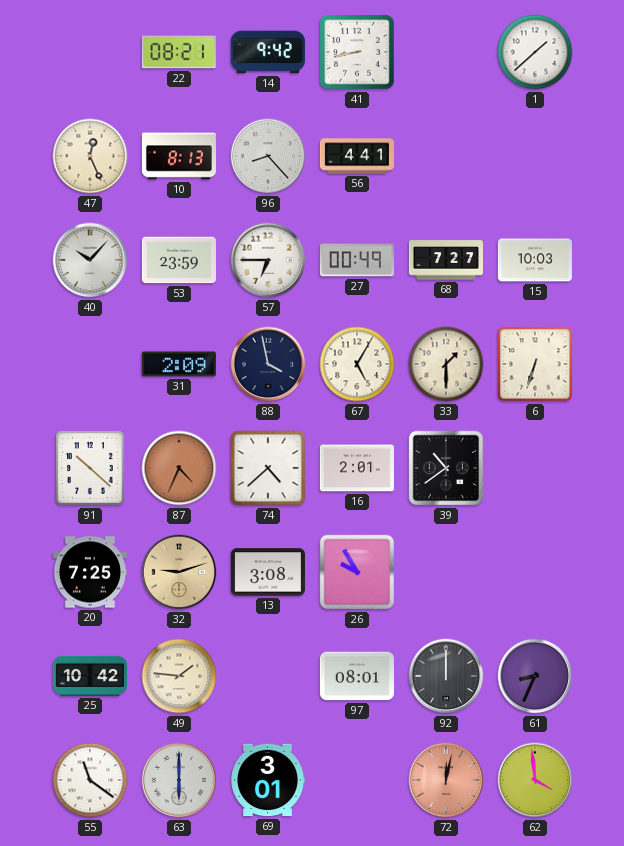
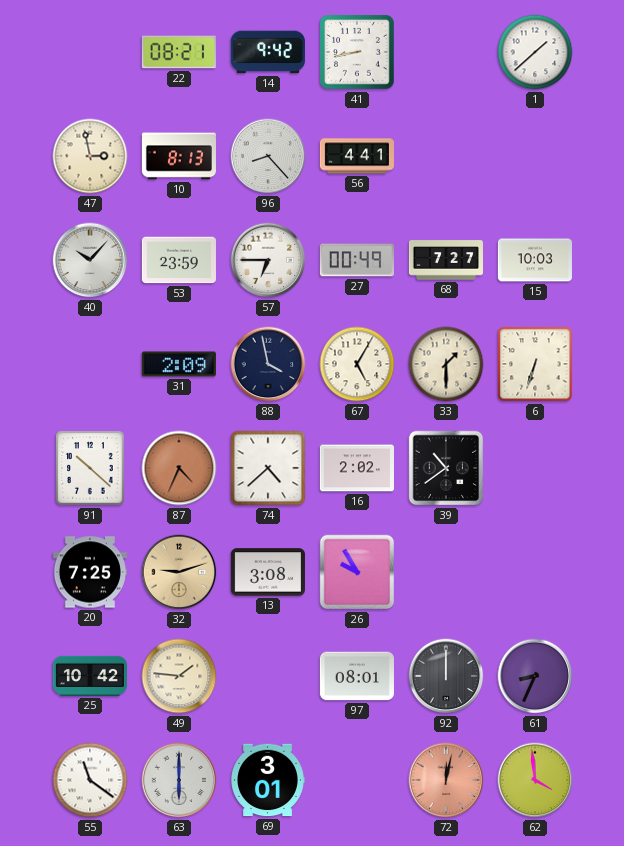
47: 12:26 -> 2:58 (90, 156)
16: 2:01 -> 2:02 (357, 468)
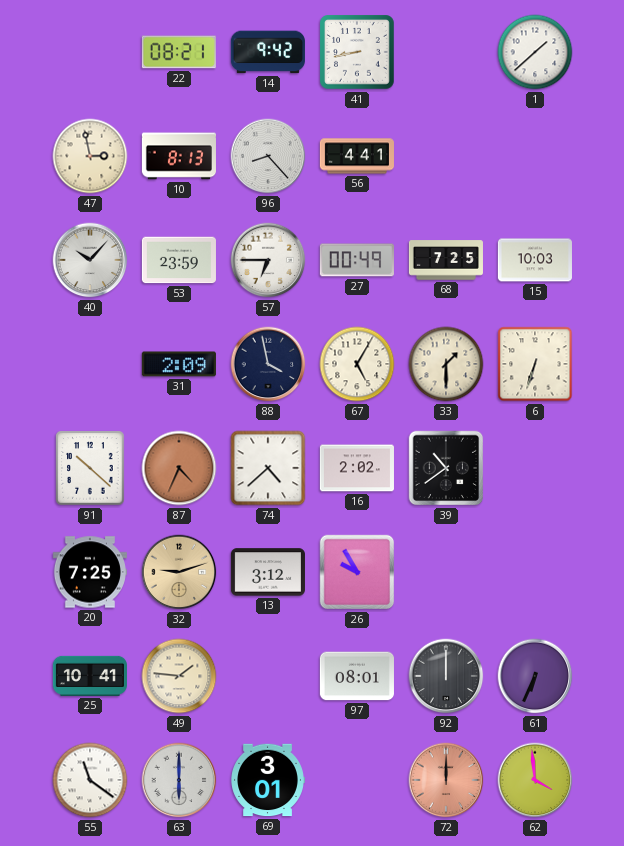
68: 7:27 -> 7:25 (446, 260)
13: 3:08 -> 3:12 (268, 572)
25: 10:42 -> 10:41 (90, 676)
61: 8:34 -> 6:34 (535, 676)
72: 12:02 -> 12:00 (446, 780)
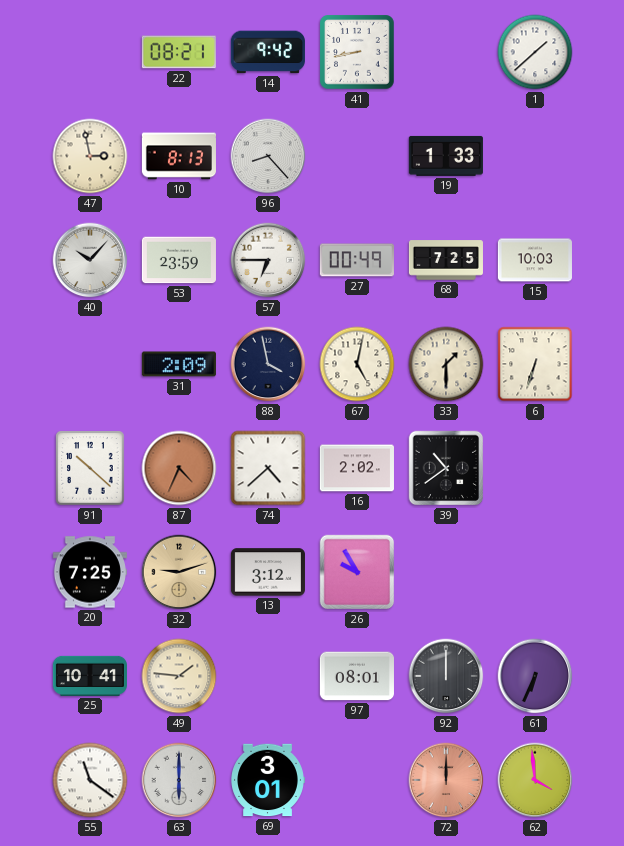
56: 4:41 -> none (357, 156)
19: none -> 1:33 (446, 156)
67: 5:05 -> 5:02 (357, 364)
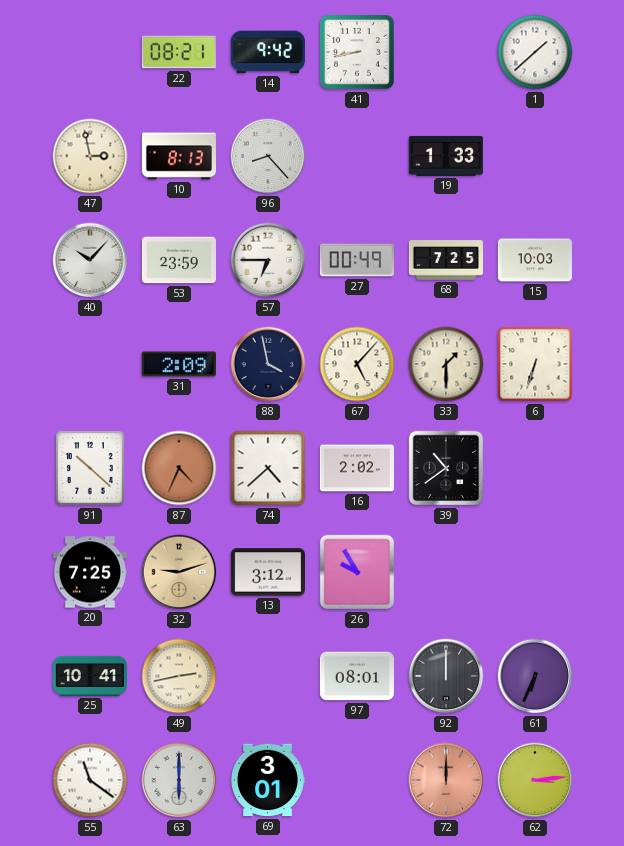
67: 5:02 -> 5:07 (357, 364)
49: 1:46 -> 2:43 (179, 676)
62: 3:59 -> 3:14 (535, 780)
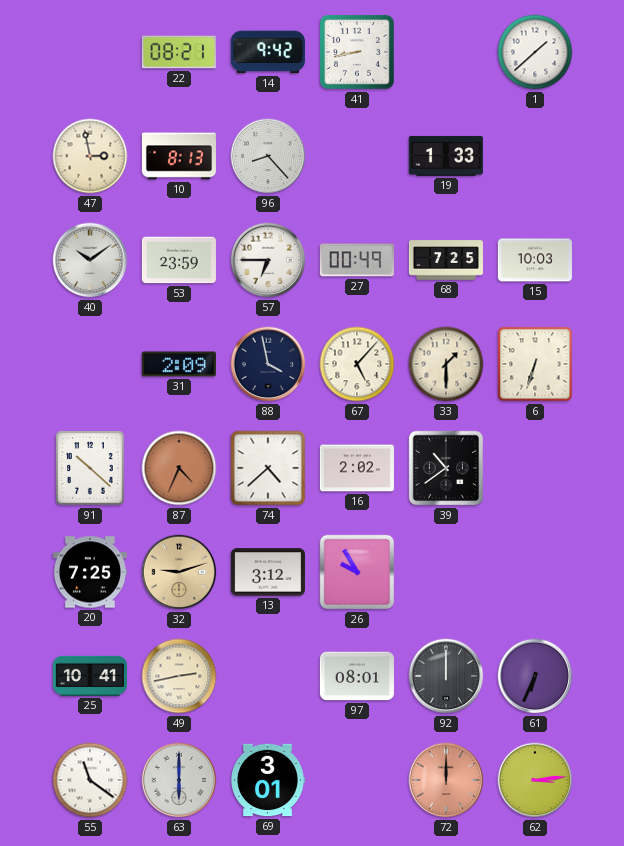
40: 10:07 -> 10:09 (90, 260)
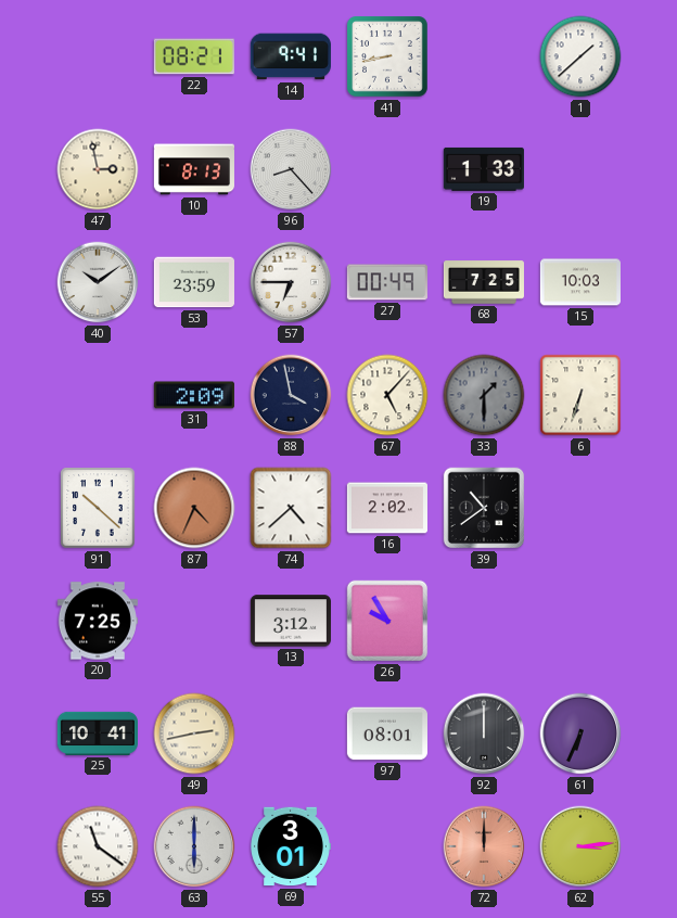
14: 9:42 -> 9:41 (291, 56)
33 dial: cream -> grey (484, 395)
32: 9:12 -> none (179, 572)
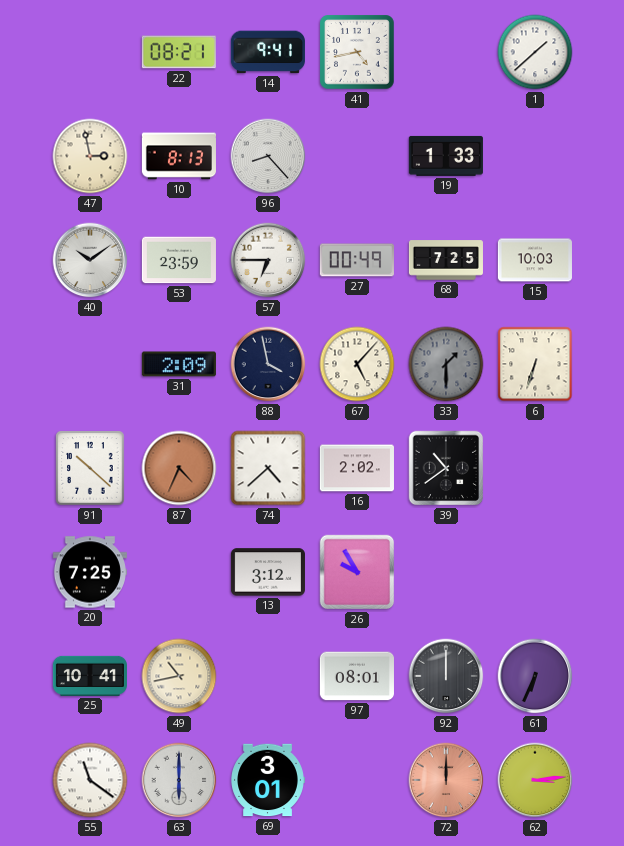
41: 8:43 -> 4:43 (358, 53)
49: 2:43 -> 10:43 (179, 676)
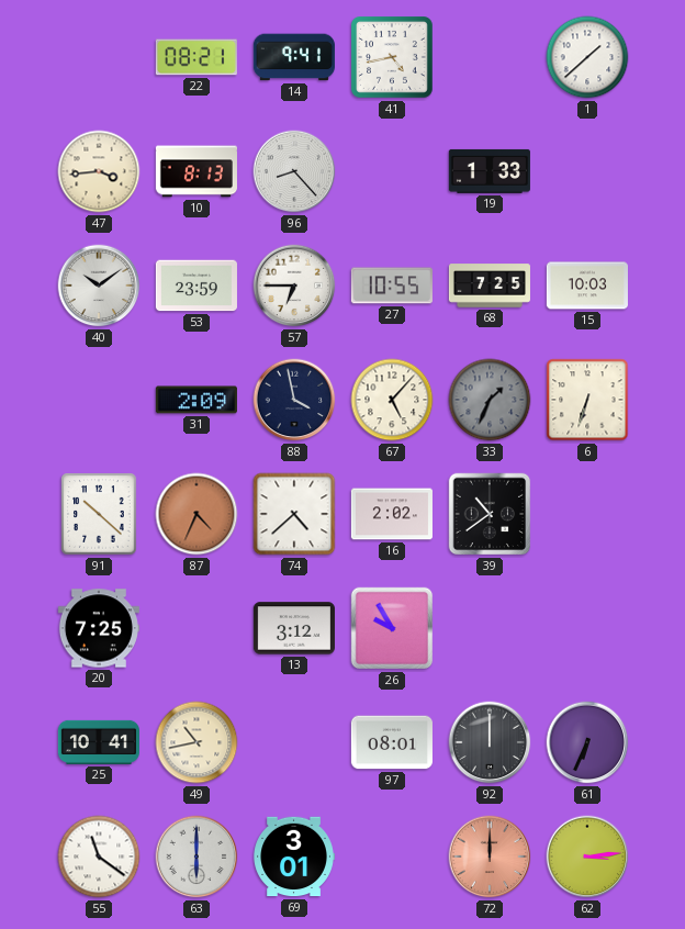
47: 2:58 -> 3:44 (99, 171)
27: 00:49 -> 10:55 (392, 286)
33: 1:30 -> 1:34 (490, 400)
